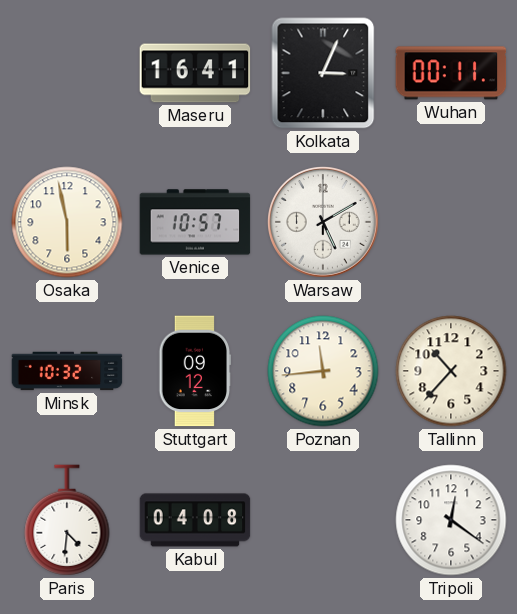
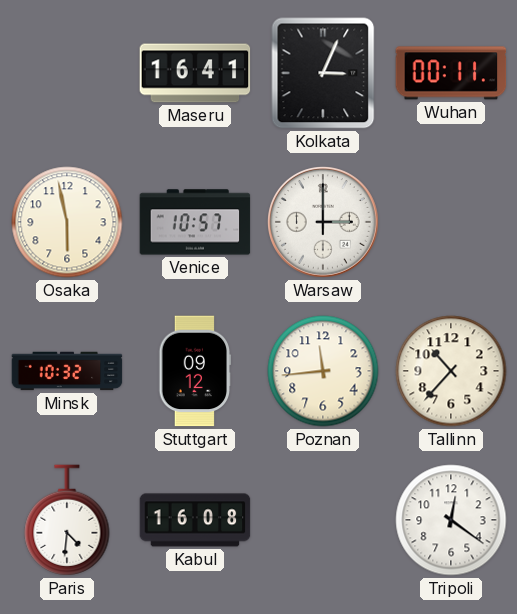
Warsaw: 5:10 -> 3:00 (324, 223)
Kabul: 04:08 -> 16:08 (195, 520)
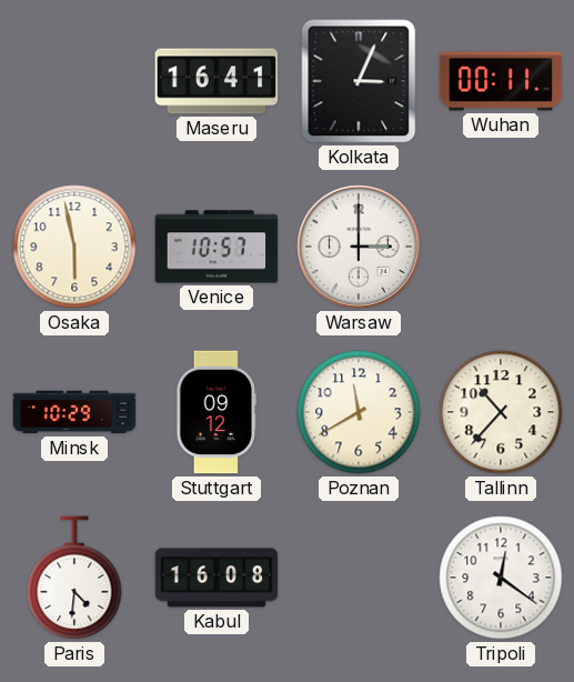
Minsk: 10:32 -> 10:29 (74, 412)
Poznan: 11:44 -> 11:40 (359, 412)
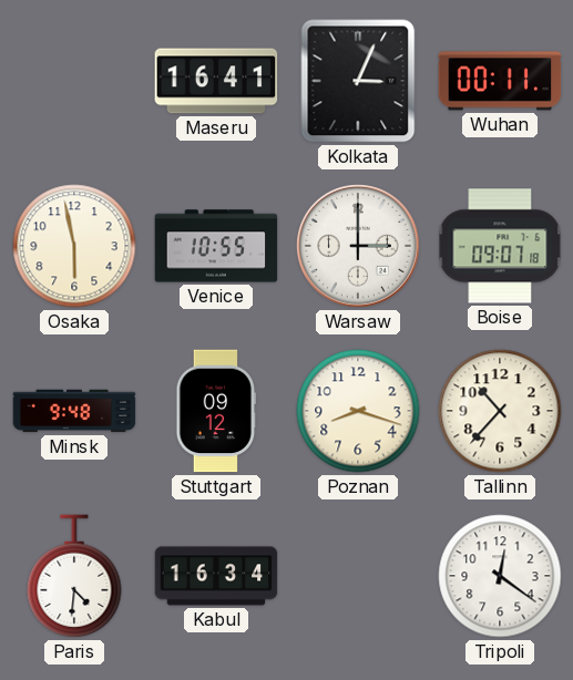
Venice: 10:57 -> 10:55 (216, 246)
Boise: none -> 09:07 (500, 246)
Minsk: 10:29 -> 9:48 (74, 411)
Poznan: 11:40 -> 8:18 (358, 411)
Kabul: 16:08 -> 16:34 (216, 576)
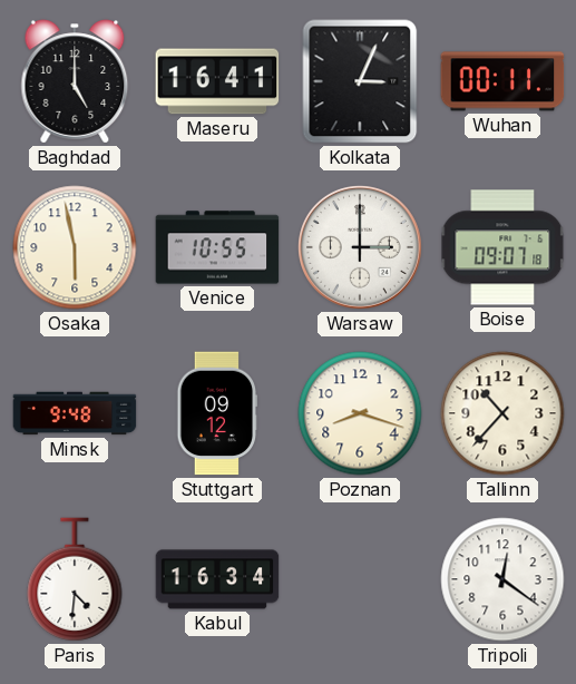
Baghdad: none -> 5:00 (75, 81)
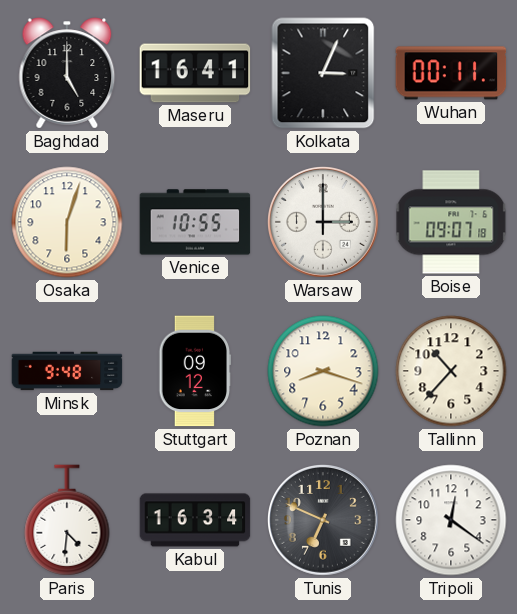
Osaka: 5:58 -> 6:03 (67, 222)
Tunis: none -> 6:49 (324, 521)
